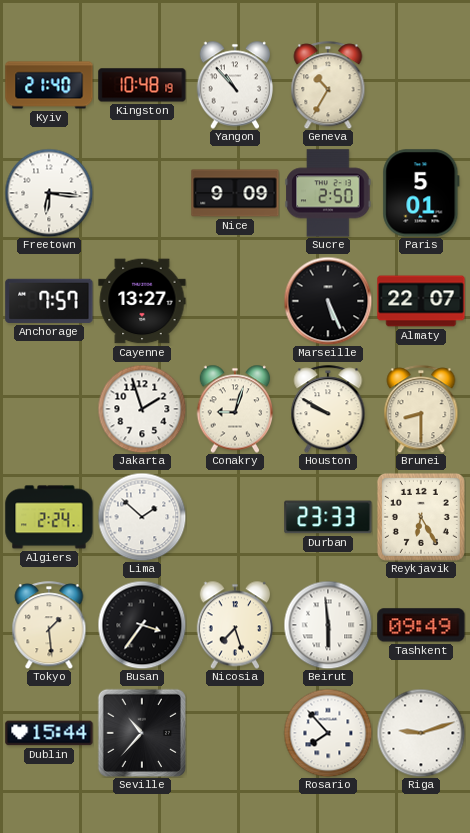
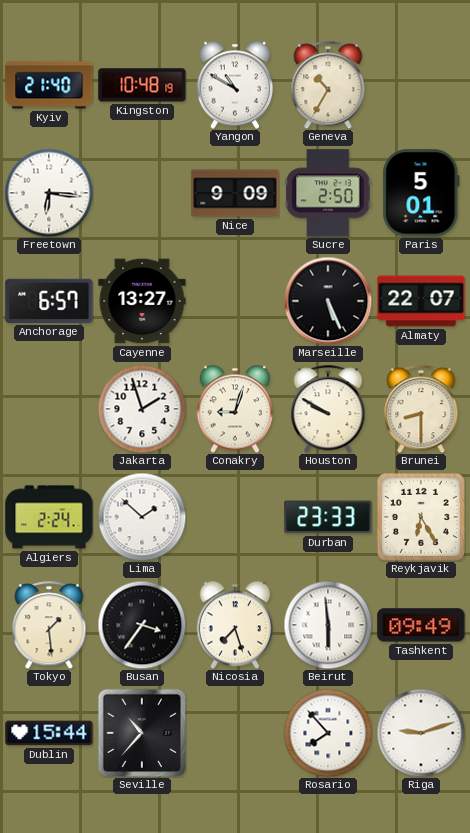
Yangon: 10:53 -> 10:50 (235, 85)
Anchorage: 7:57 -> 6:57 (49, 301)
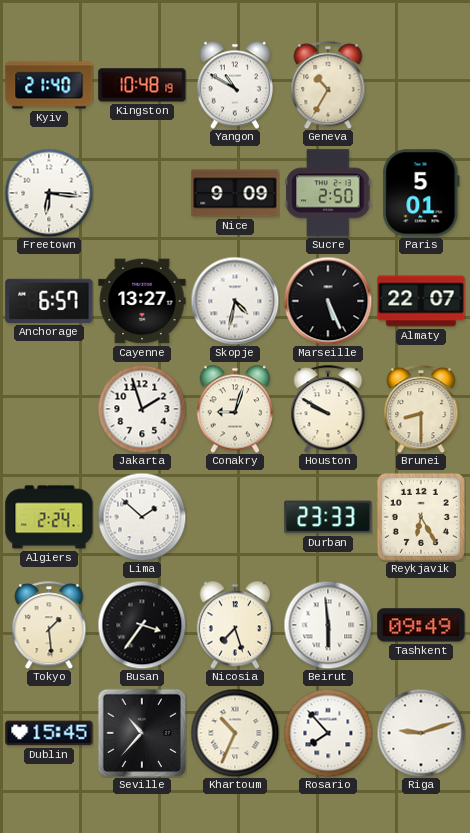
Skopje: none -> 4:32 (235, 301)
Dublin: 15:44 -> 15:45 (49, 733)
Khartoum: none -> 10:34 (235, 733)
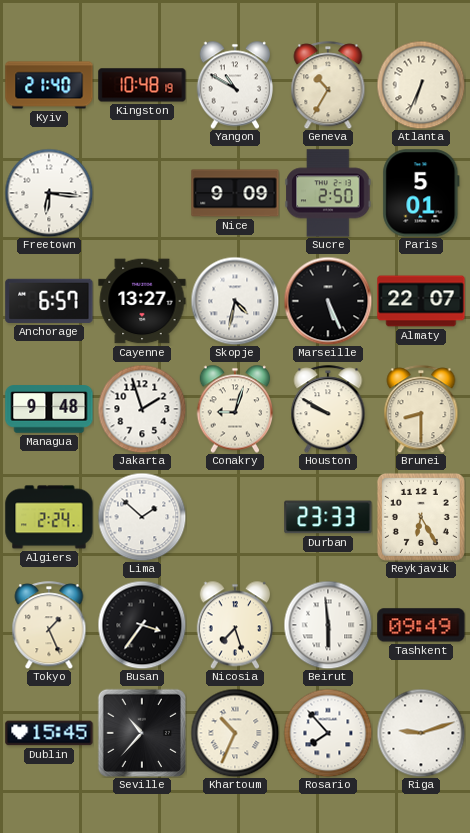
Atlanta: none -> 6:34 (421, 85)
Managua: none -> 9:48 (49, 409)
Tokyo: 1:29 -> 1:26 (49, 625)
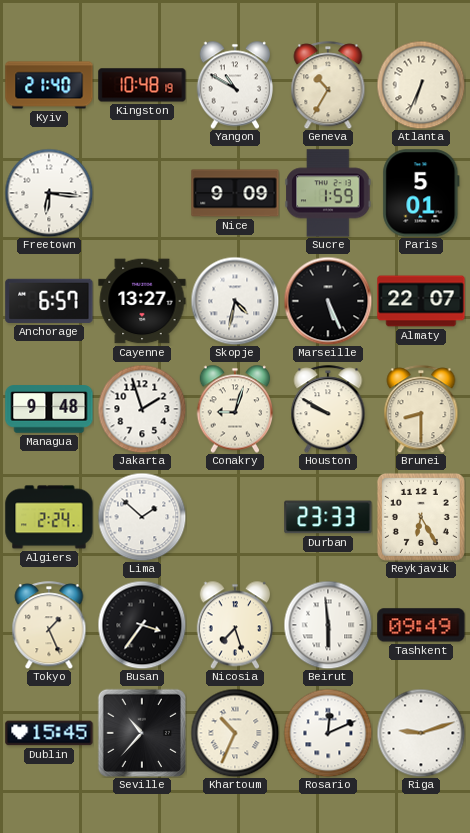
Sucre: 2:50 -> 1:59 (328, 193)
Rosario: 7:53 -> 12:11 (328, 733)
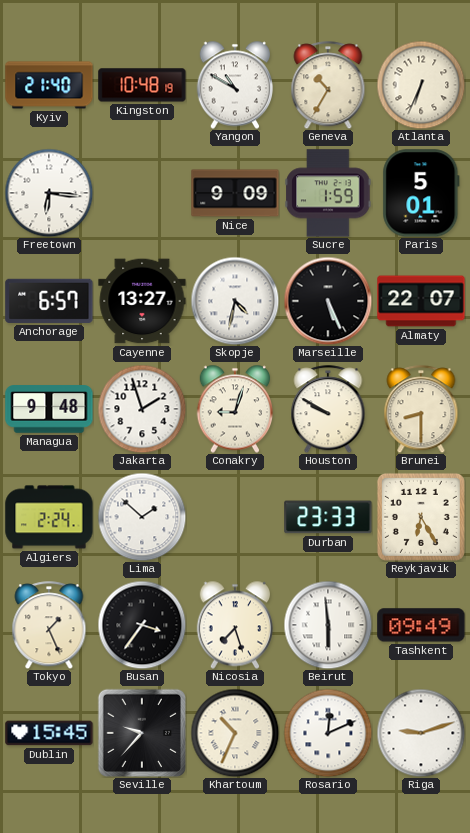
Seville: 10:37 -> 9:37 (141, 732)
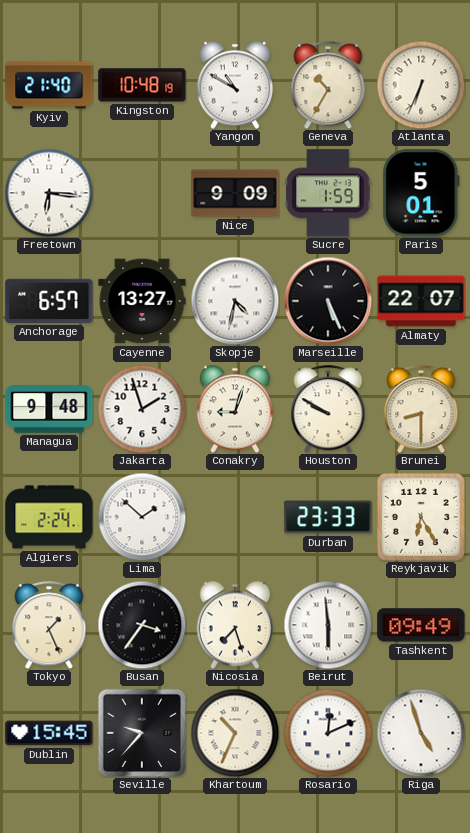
Riga: 9:12 -> 4:57 (421, 733)
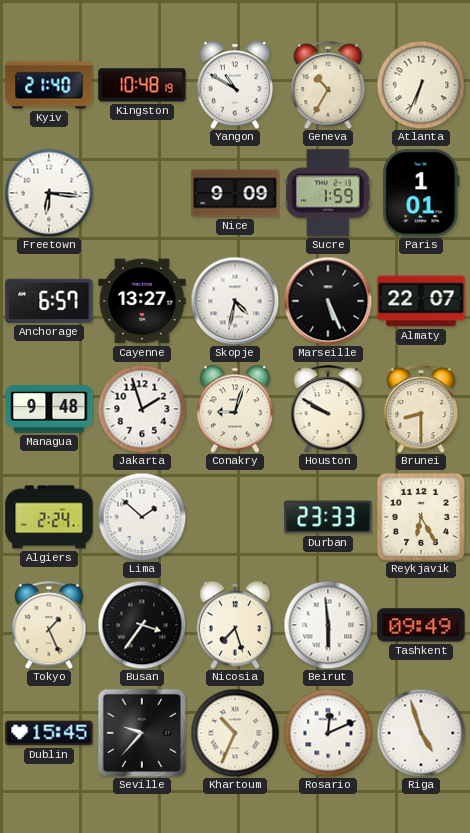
Paris: 5:01 -> 1:01 (421, 193)
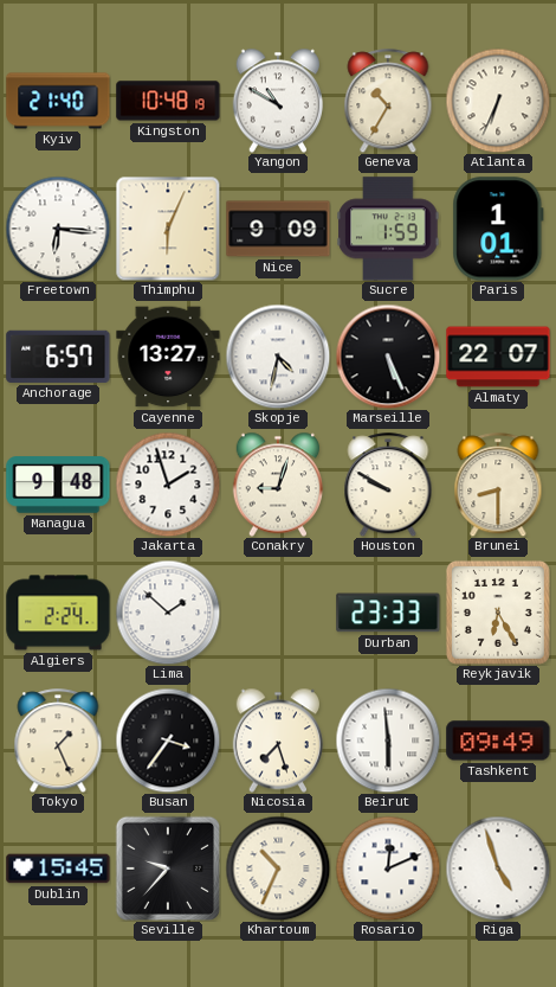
Thimphu: none -> 6:04 (168, 229)
